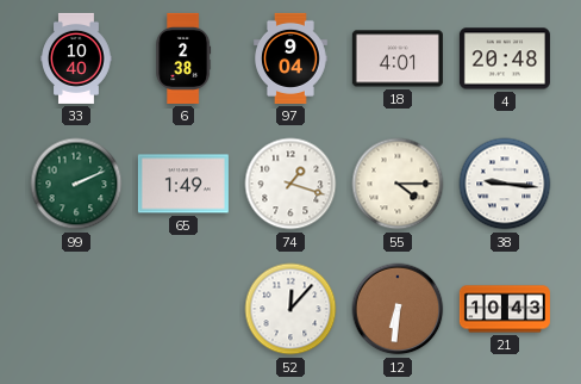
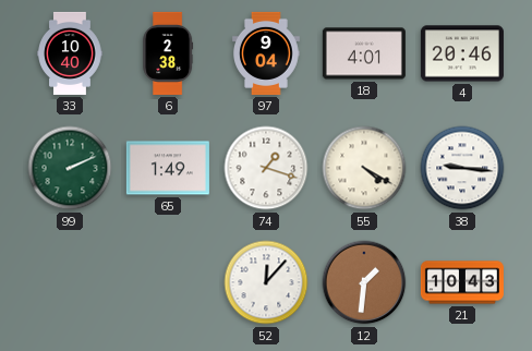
4: 20:48 -> 20:46 (462, 53)
55: 4:15 -> 4:20 (364, 168)
12: 6:31 -> 1:31 (364, 282)
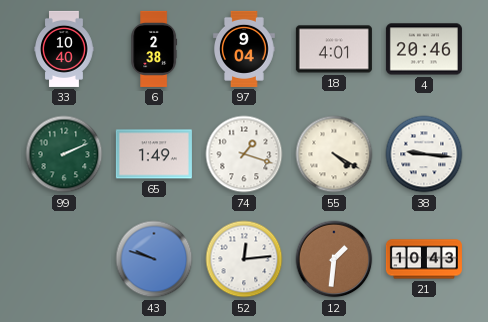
43: none -> 9:48 (154, 259)
52: 12:07 -> 12:14 (244, 259)
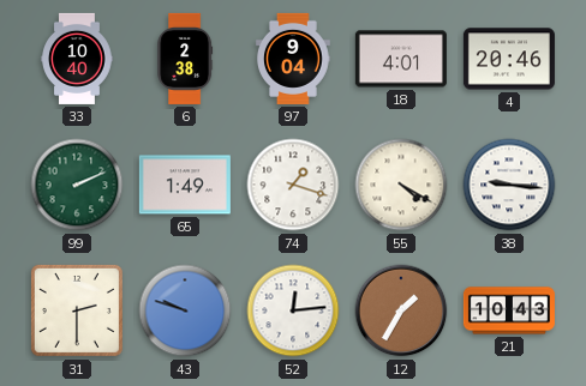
31: none -> 2:30 (77, 310)
12: 1:31 -> 1:35 (401, 310)
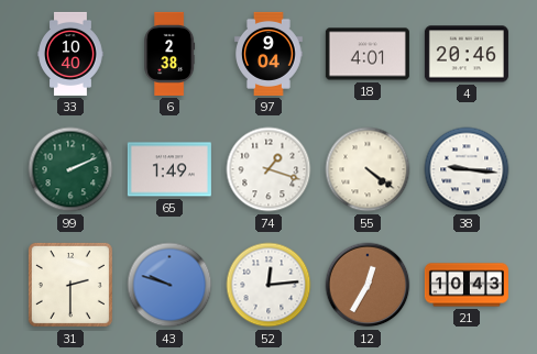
55: 4:20 -> 4:21 (368, 169)
12: 1:35 -> 12:35 (368, 285)
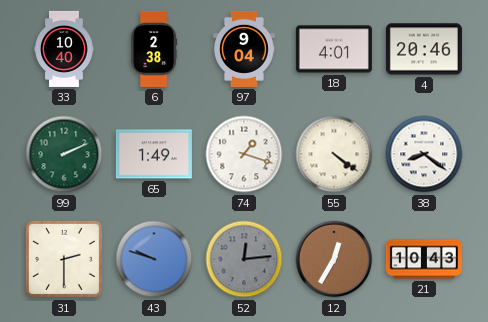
38: 9:16 -> 8:21 (424, 154)
52 dial: white -> grey (244, 259)
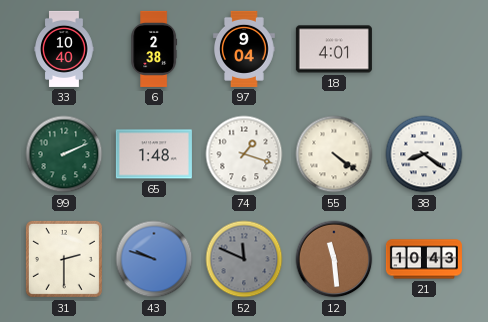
4: 20:46 -> none (424, 49)
65: 1:49 -> 1:48 (154, 154)
52: 12:14 -> 11:49 (244, 259)
12: 12:35 -> 11:29 (334, 259)
